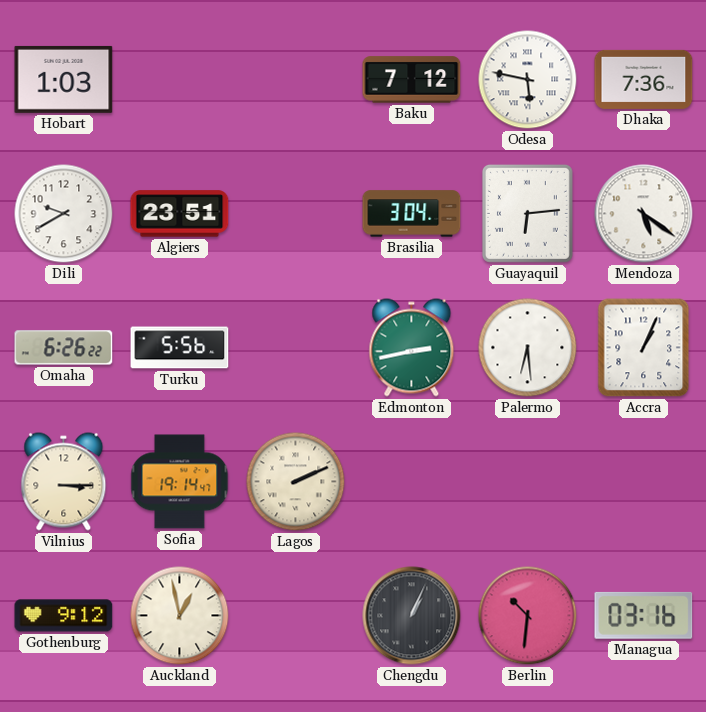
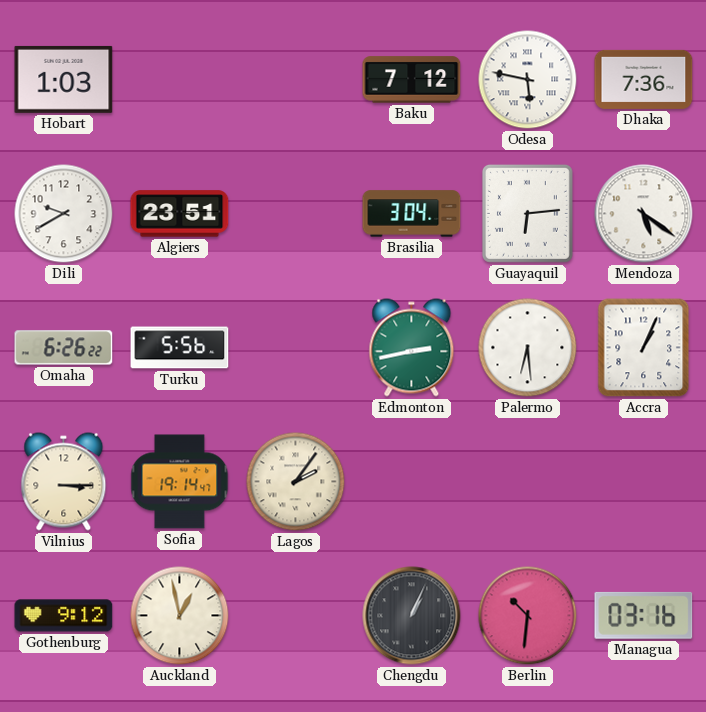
Lagos: 2:11 -> 2:06 (296, 482)
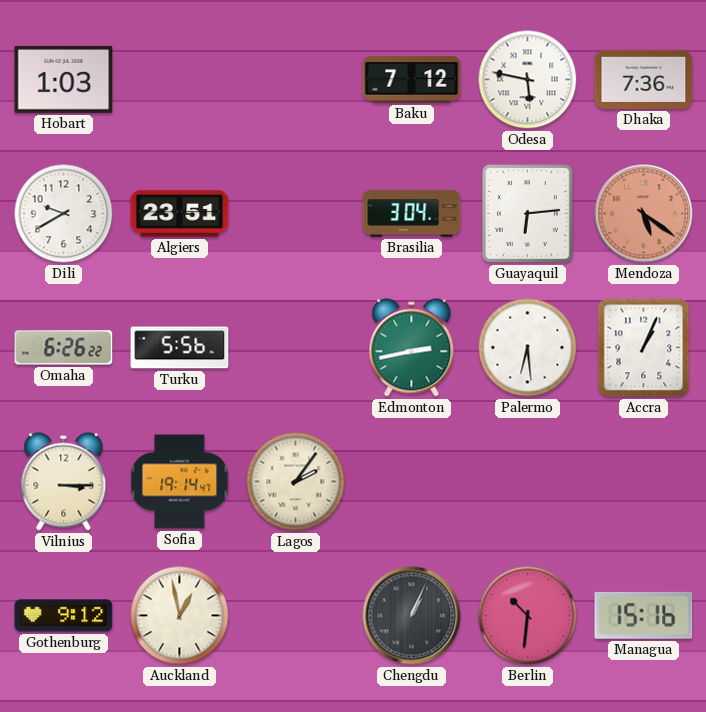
Mendoza dial: white -> salmon (644, 214)
Managua: 03:16 -> 15:16 (644, 615)
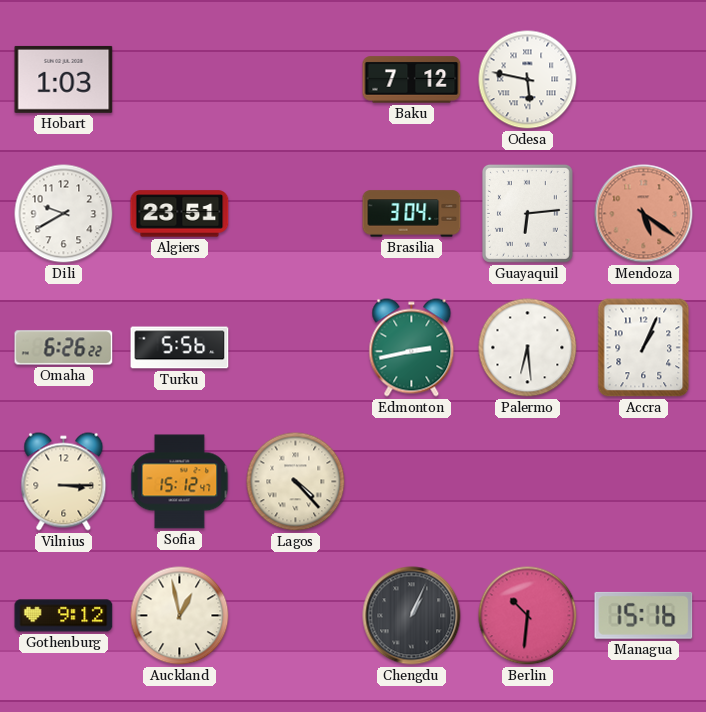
Dhaka: 7:36 -> none (644, 79)
Sofia: 19:14 -> 15:12 (180, 482)
Lagos: 2:06 -> 4:23 (296, 482)
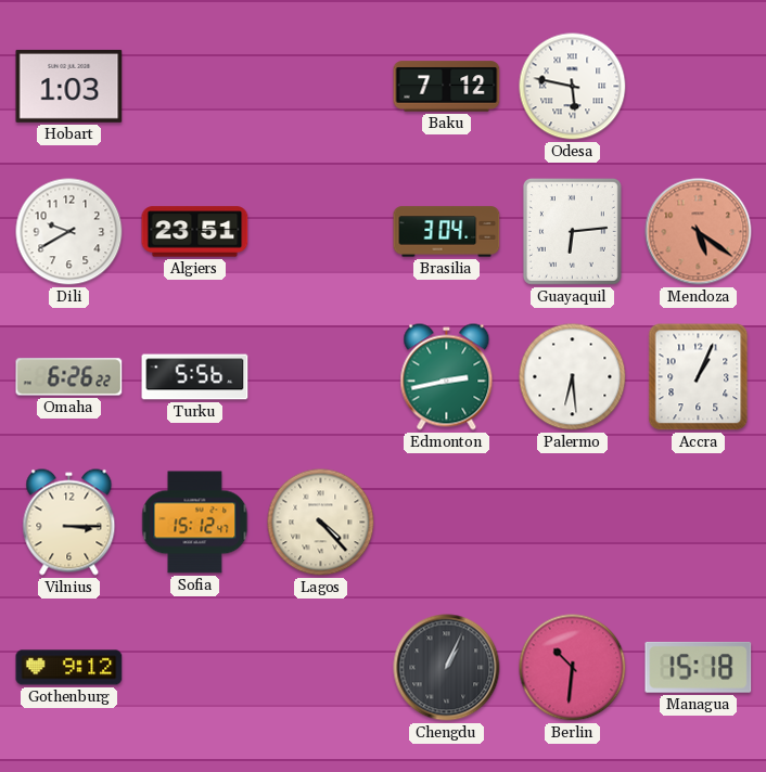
Auckland: 12:58 -> none (180, 616)
Managua: 15:16 -> 15:18 (699, 667)
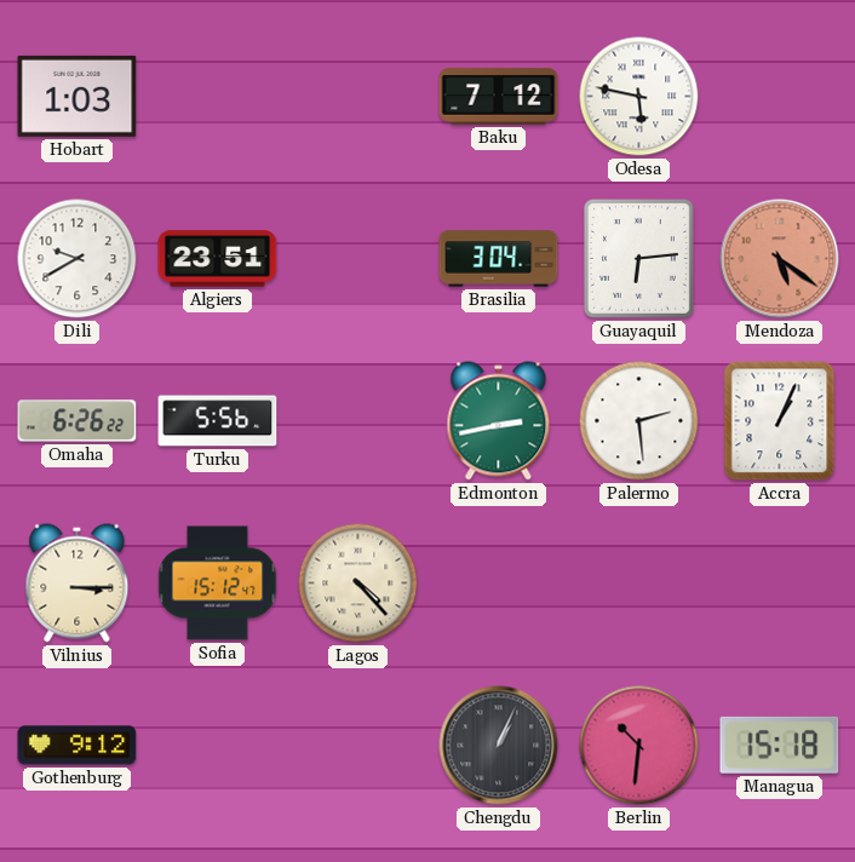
Palermo: 6:29 -> 2:29 (639, 421)
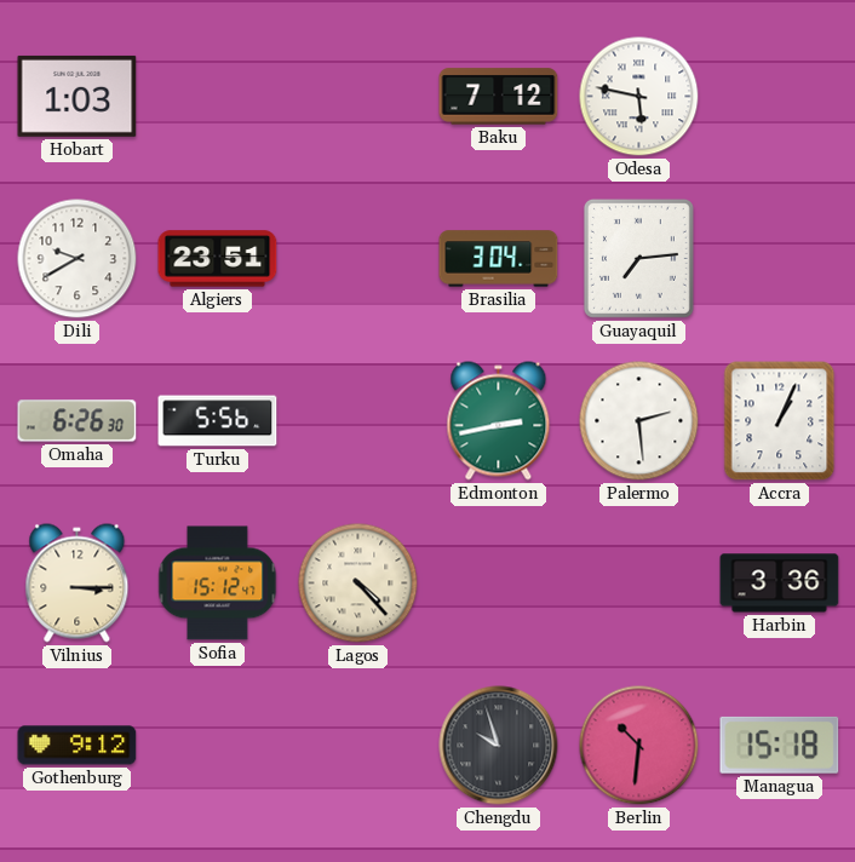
Guayaquil: 6:14 -> 7:14 (638, 258)
Mendoza: 5:21 -> none (780, 259)
Omaha: 6:26:22 -> 6:26:30 (78, 421)
Harbin: none -> 3:36 (780, 584)
Chengdu: 1:04 -> 9:57 (499, 746)
